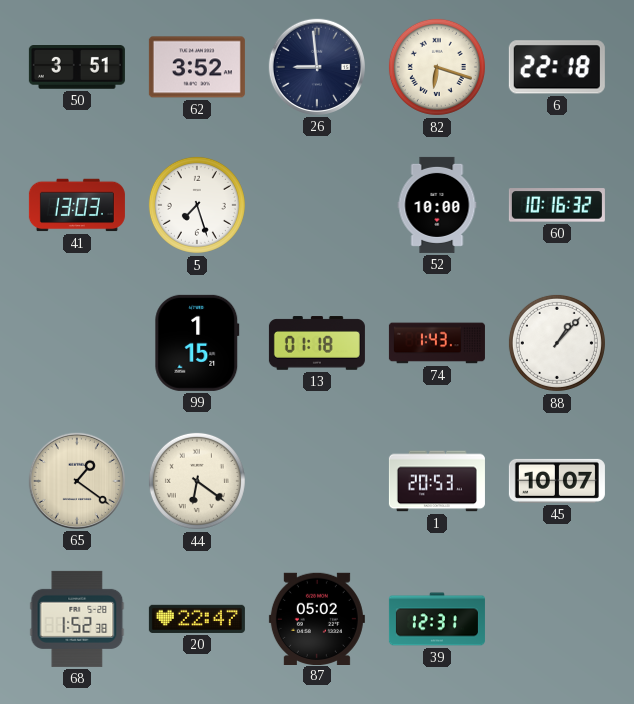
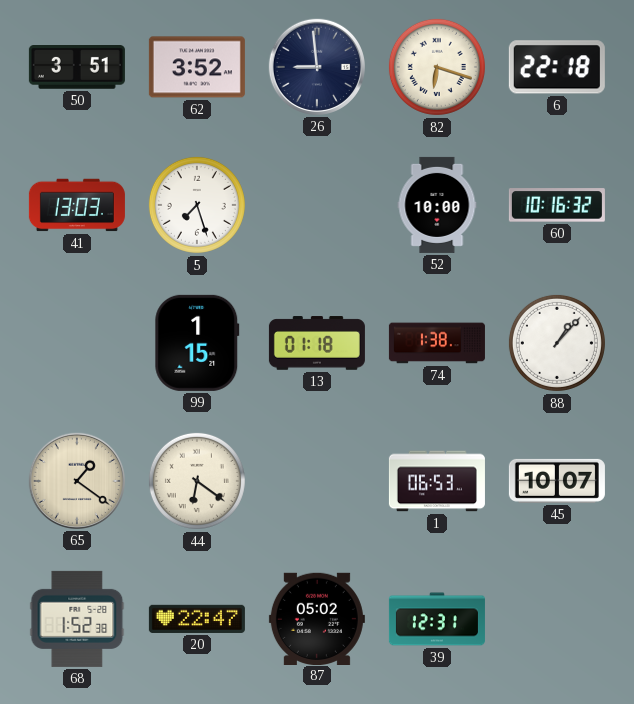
74: 1:43 -> 1:38 (437, 343)
1: 20:53 -> 06:53 (437, 481)
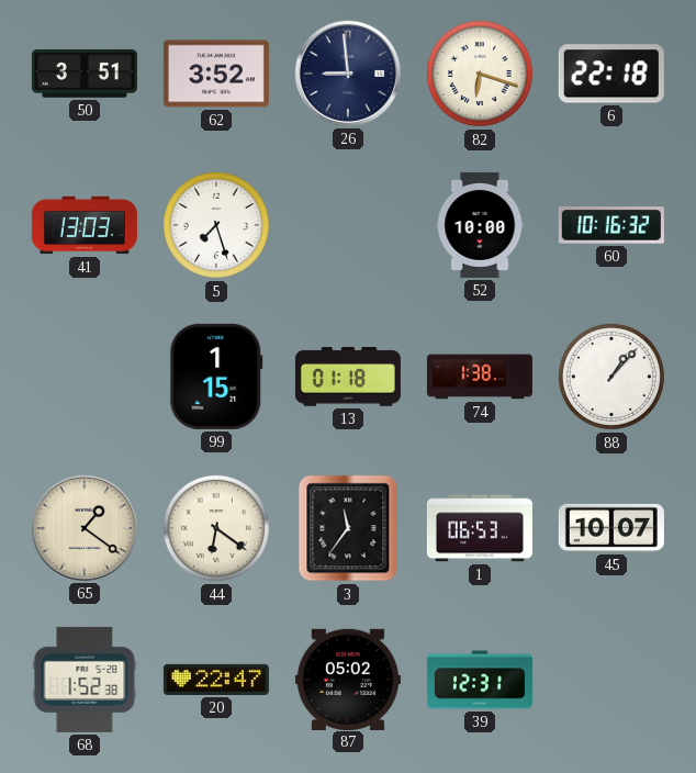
3: none -> 11:36 (348, 528)
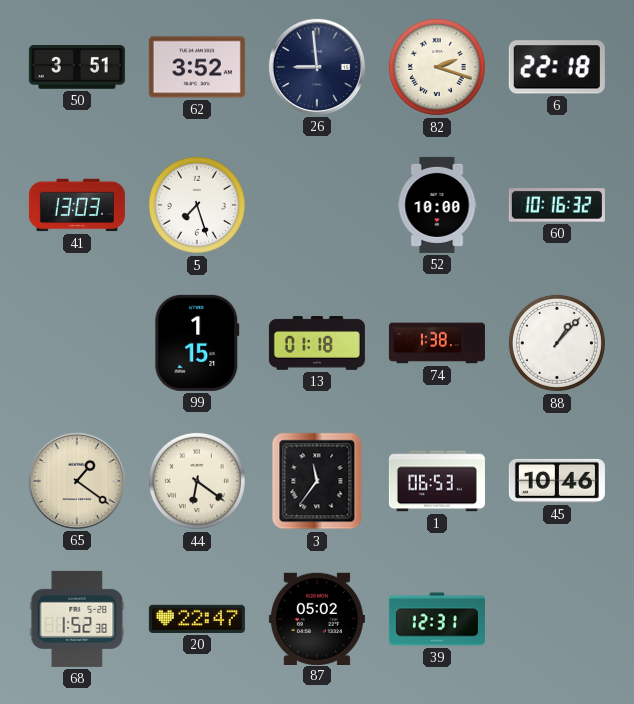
82: 6:18 -> 2:18 (437, 67)
45: 10:07 -> 10:46 (557, 481)
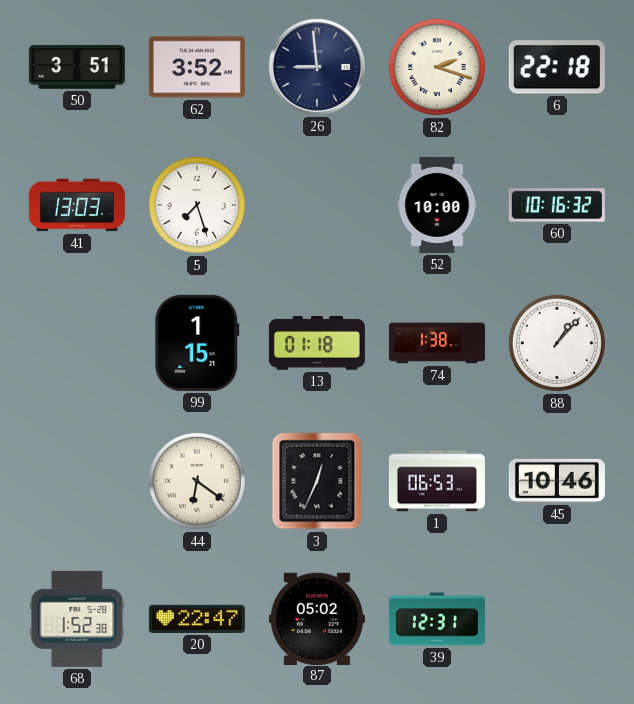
65: 1:21 -> none (77, 481)
3: 11:36 -> 12:34 (317, 481)
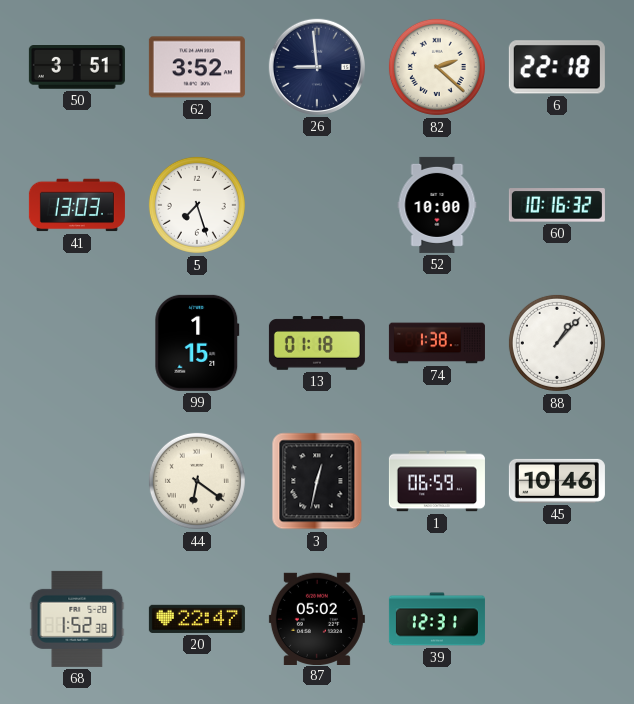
82: 2:18 -> 2:22 (437, 67)
3: 12:34 -> 12:32 (317, 481)
1: 06:53 -> 06:59 (437, 481)
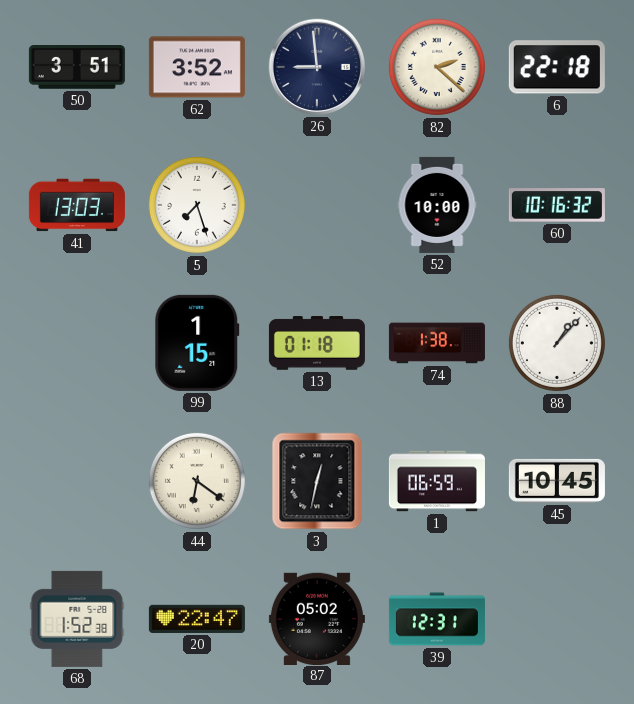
45: 10:46 -> 10:45 (557, 481)
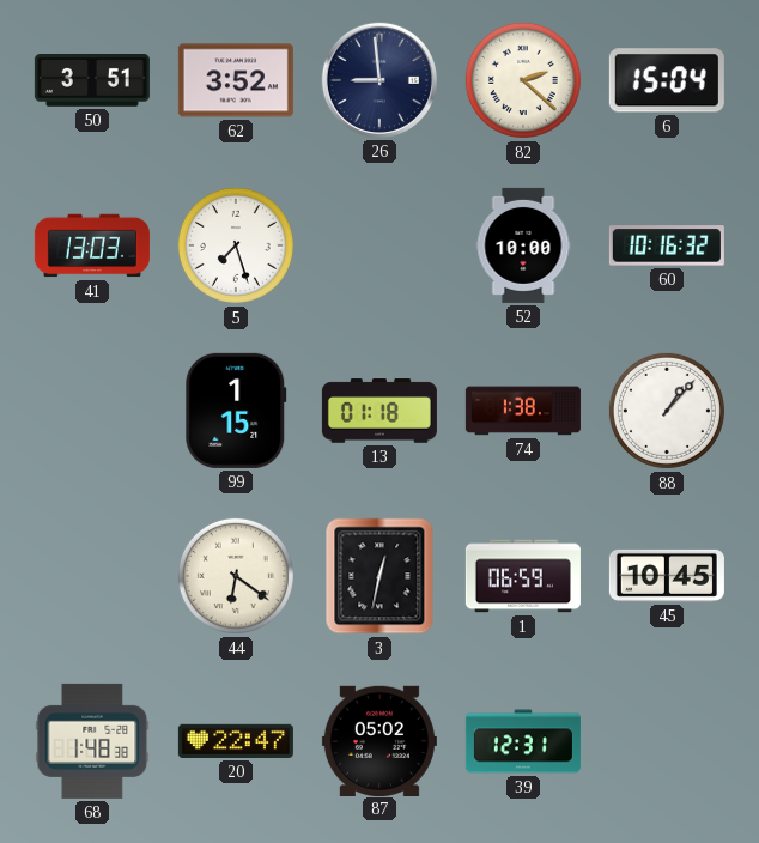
6: 22:18 -> 15:04 (667, 80)
68: 1:52 -> 1:48 (92, 741)
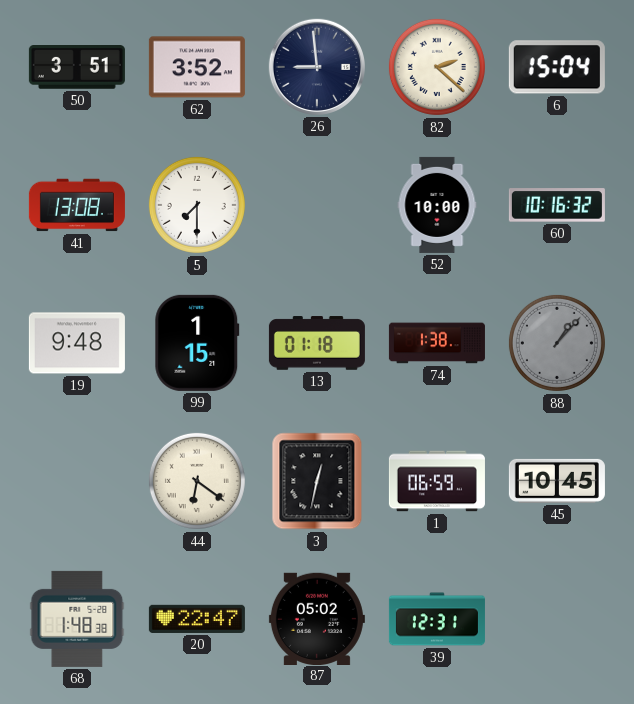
41: 13:03 -> 13:08 (77, 205)
5: 7:27 -> 7:30 (197, 205)
19: none -> 9:48 (77, 343)
88 dial: white -> grey (557, 343)
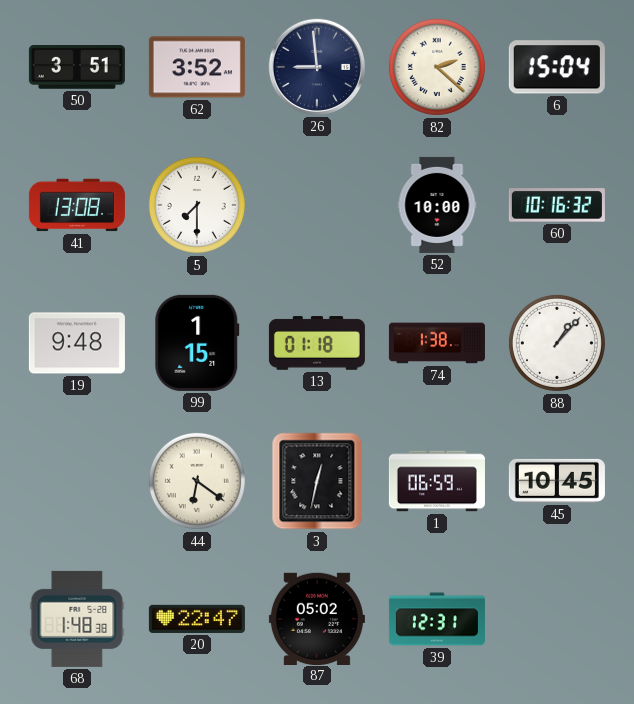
88 dial: grey -> white (557, 343)
